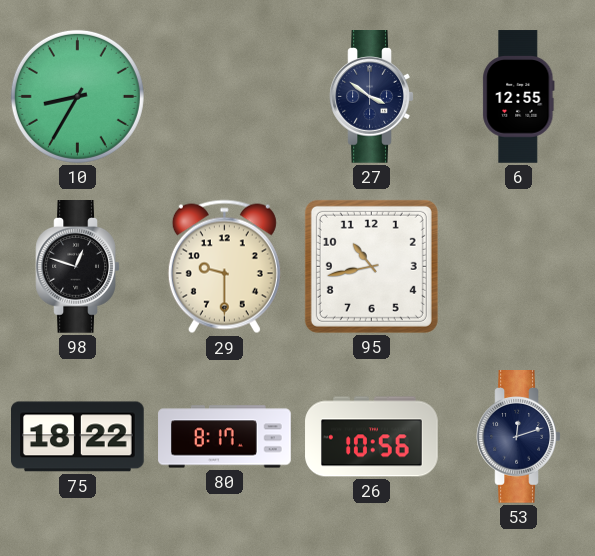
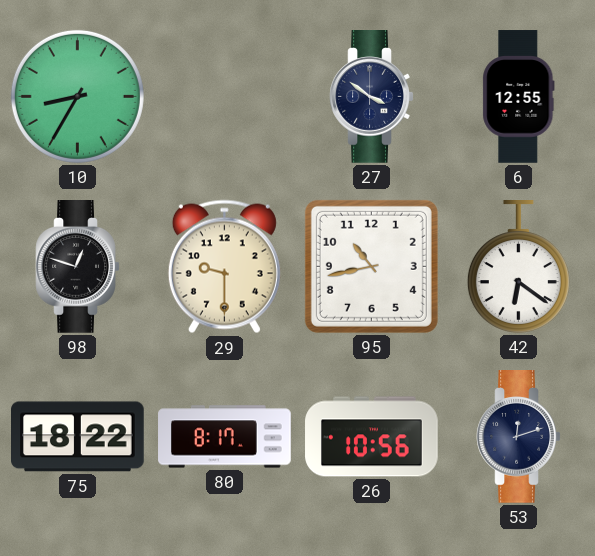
42: none -> 6:21 (518, 267)
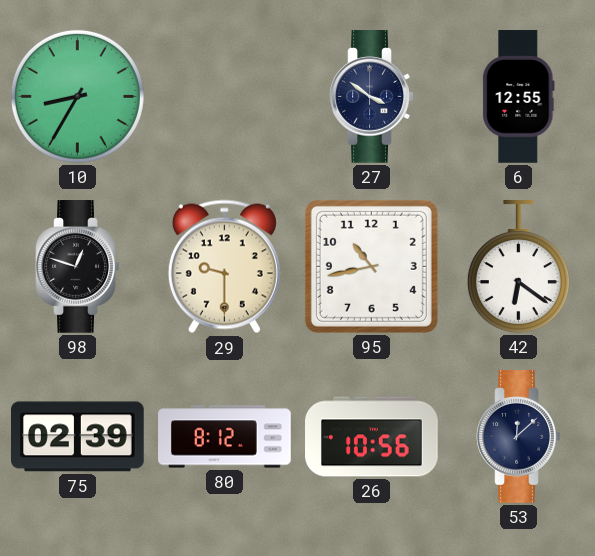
75: 18:22 -> 02:39 (78, 437)
80: 8:17 -> 8:12 (225, 437)
53: 12:12 -> 12:08 (519, 437)
